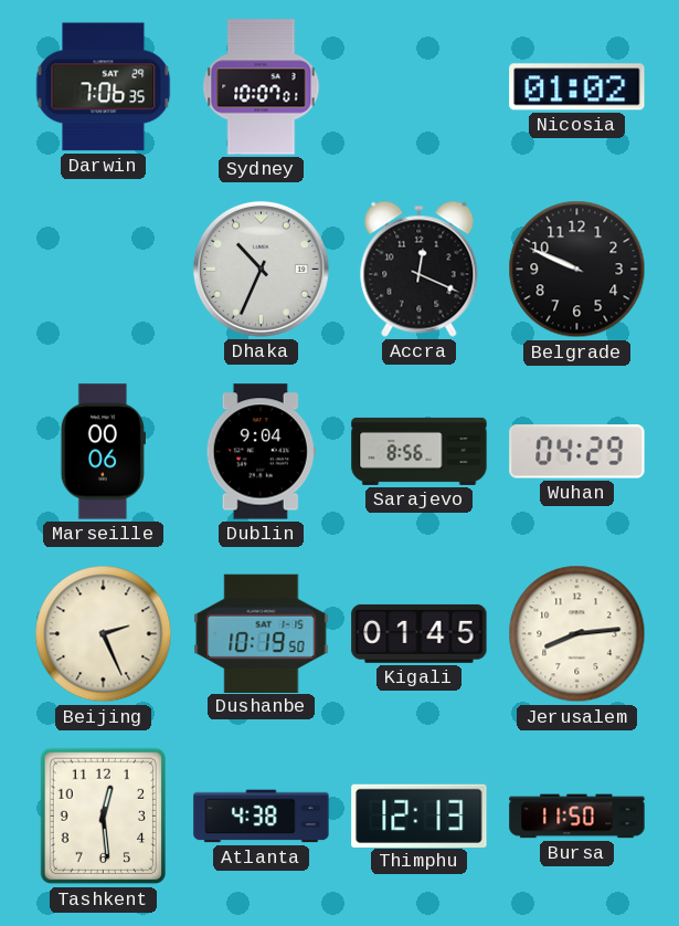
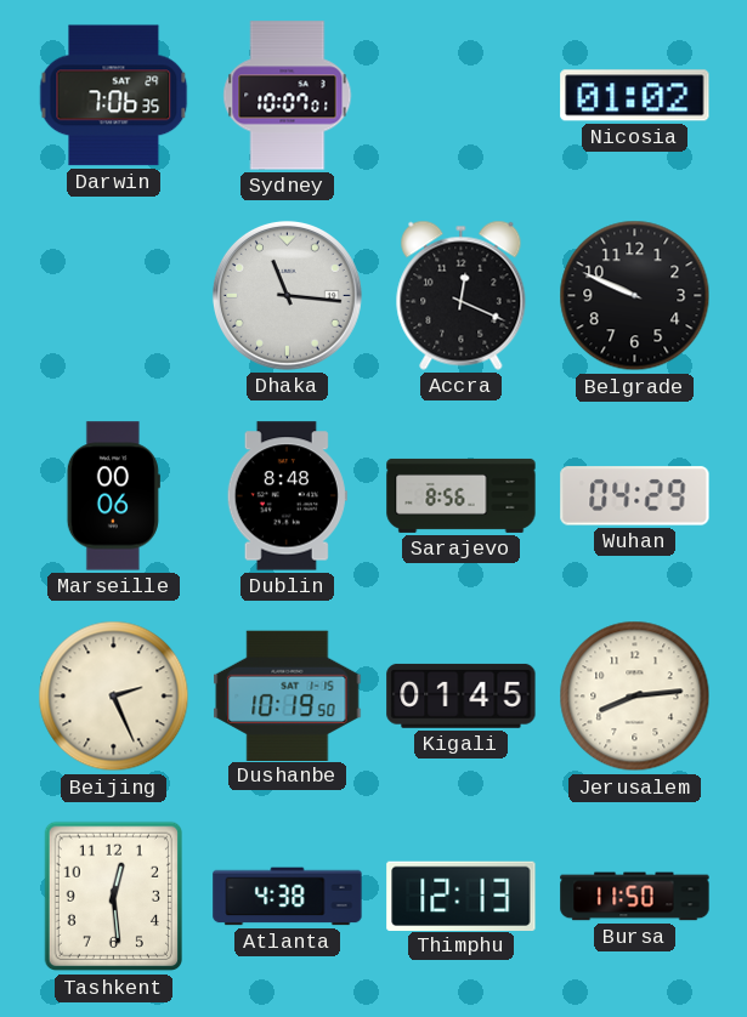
Dhaka: 10:34 -> 11:16 (287, 295)
Dublin: 9:04 -> 8:48 (287, 496)
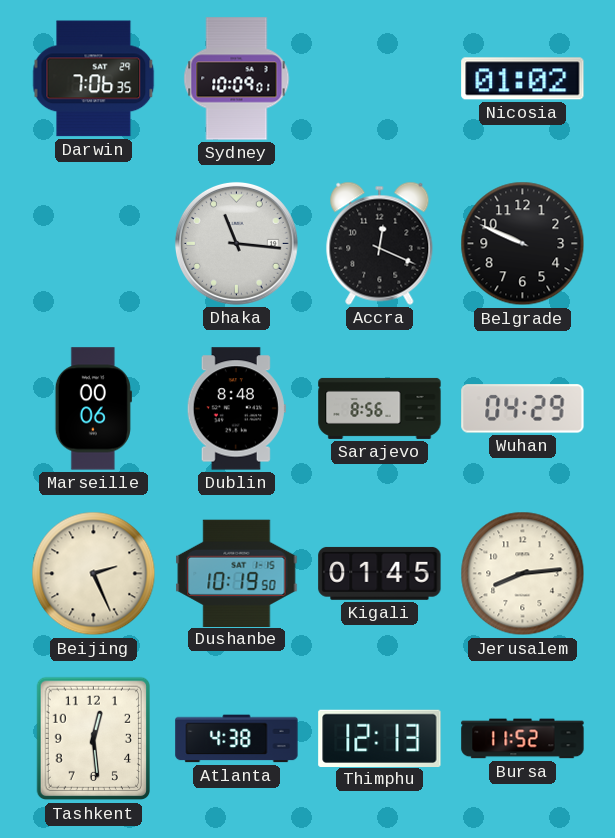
Sydney: 10:07 -> 10:09 (237, 79)
Bursa: 11:50 -> 11:52 (523, 739)
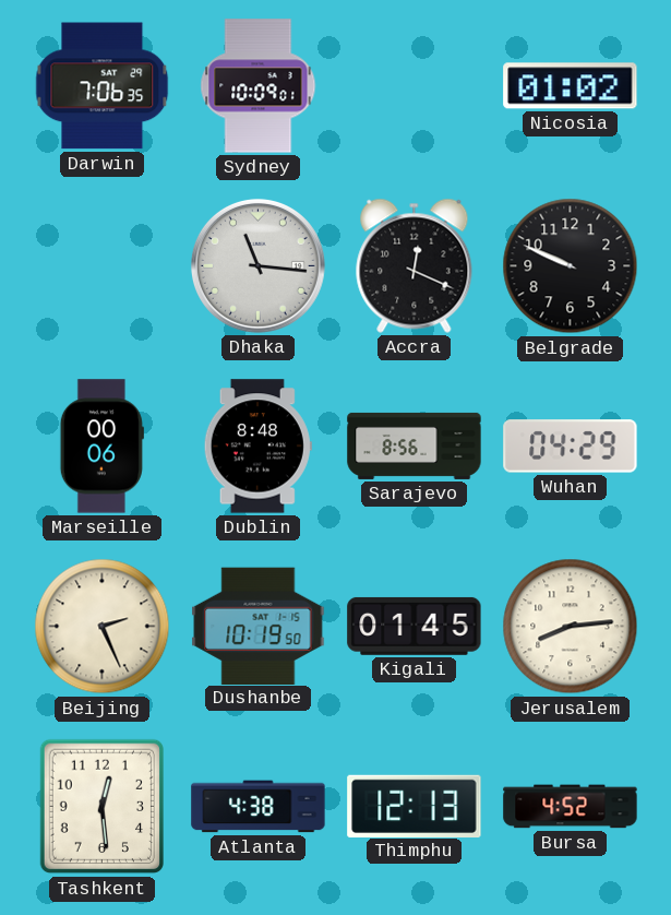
Bursa: 11:52 -> 4:52 (571, 807)
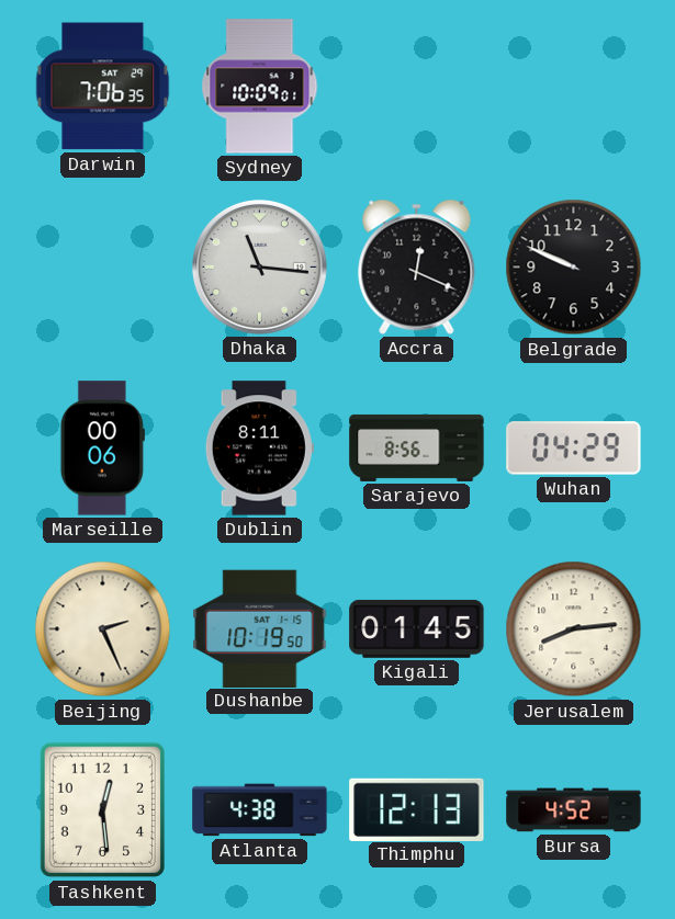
Nicosia: 01:02 -> none (571, 86)
Dublin: 8:48 -> 8:11 (259, 449)
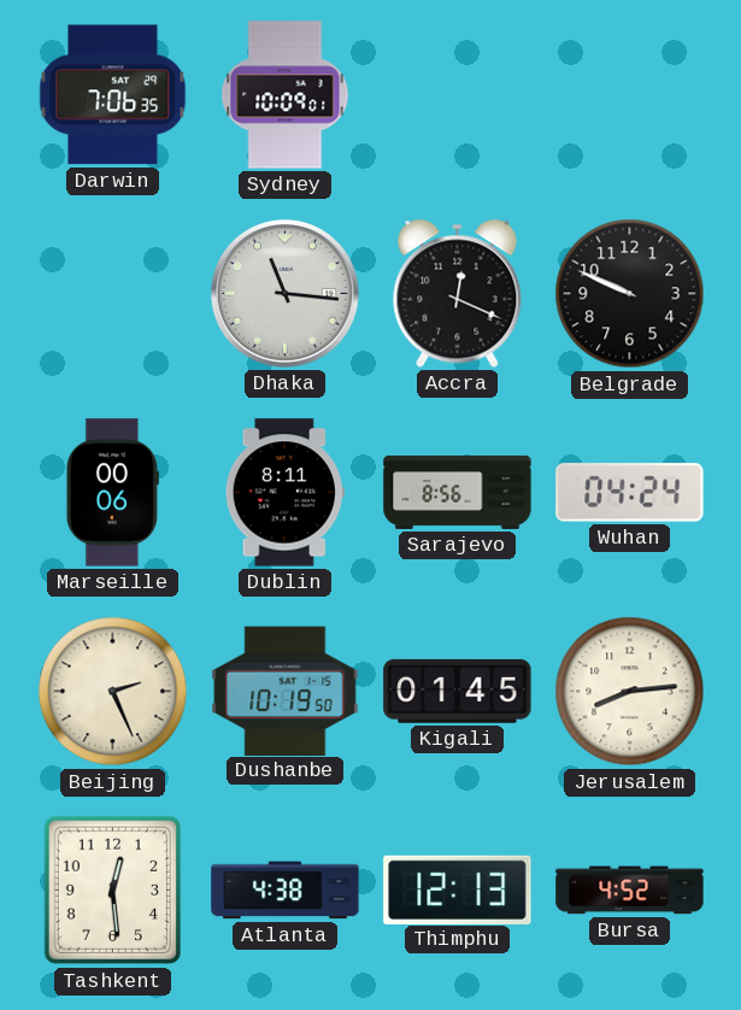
Wuhan: 04:29 -> 04:24 (630, 493)
